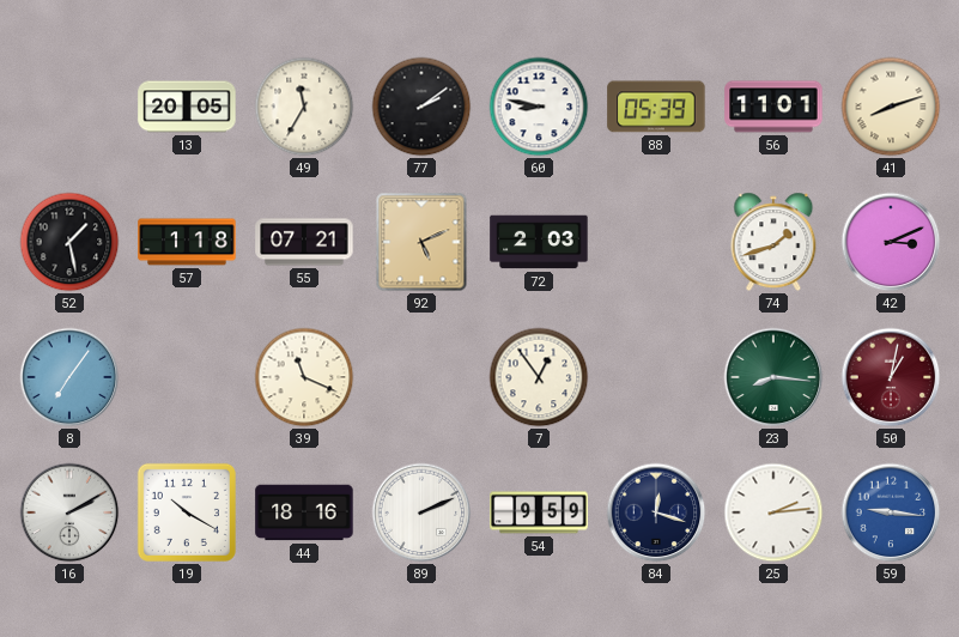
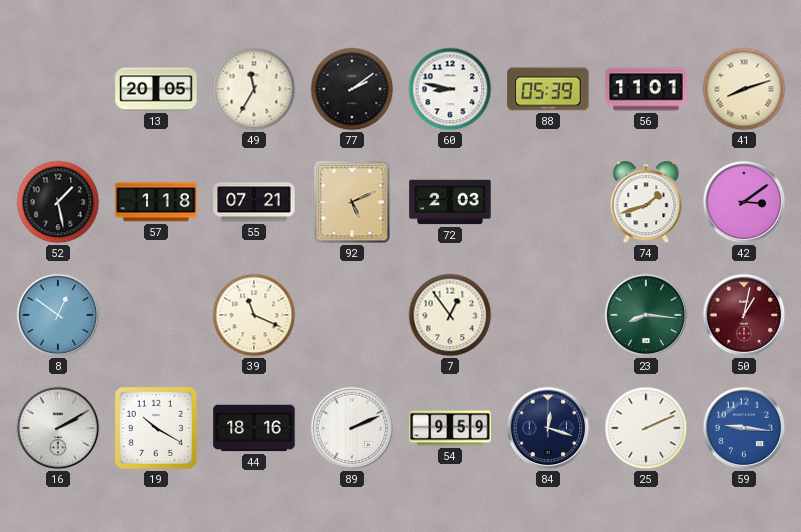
42: 3:11 -> 3:09 (744, 202)
8: 7:06 -> 12:51 (58, 315)
25: 2:14 -> 2:11 (646, 428)
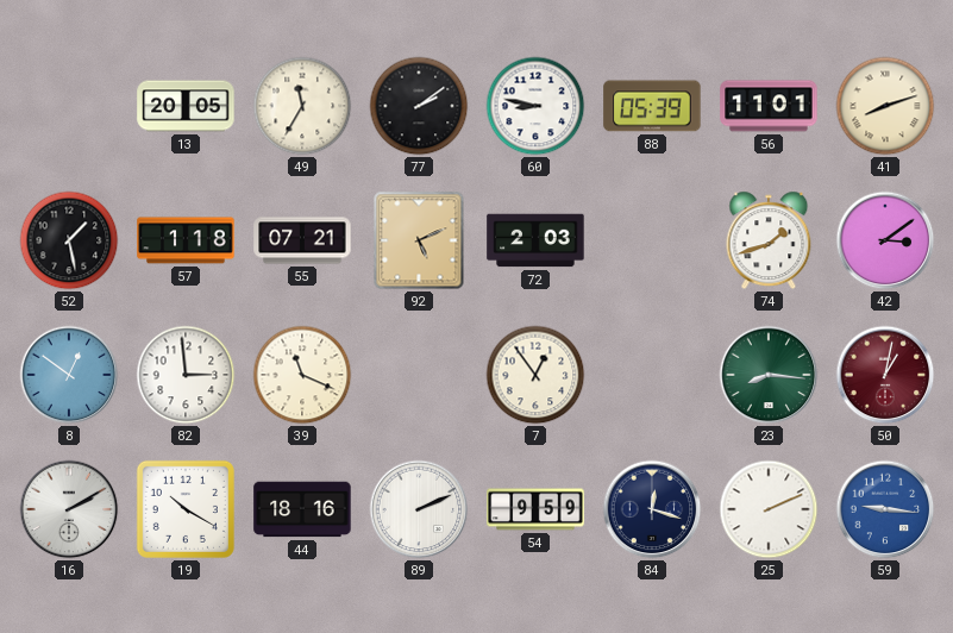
82: none -> 2:59 (186, 375)
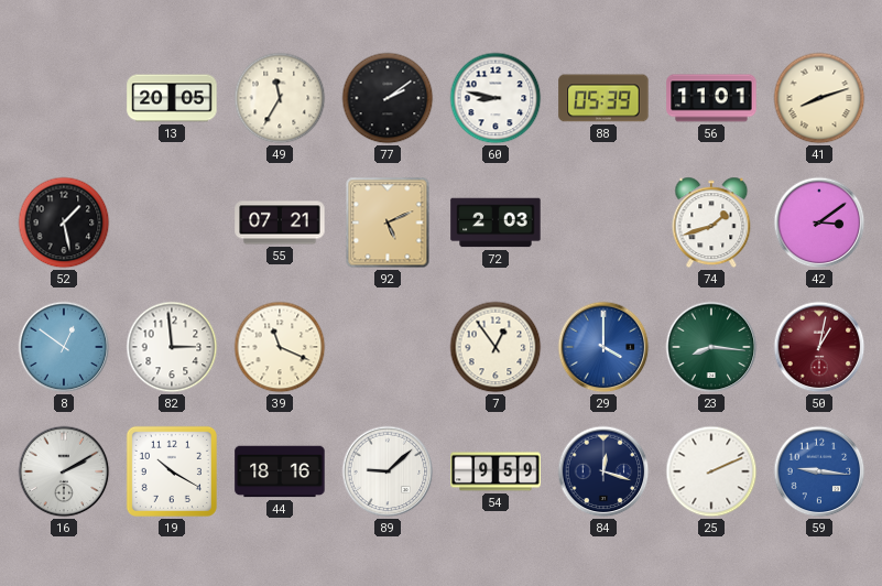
57: 1:18 -> none (186, 240)
29: none -> 4:00 (603, 347)
89: 2:11 -> 9:08 (388, 471)
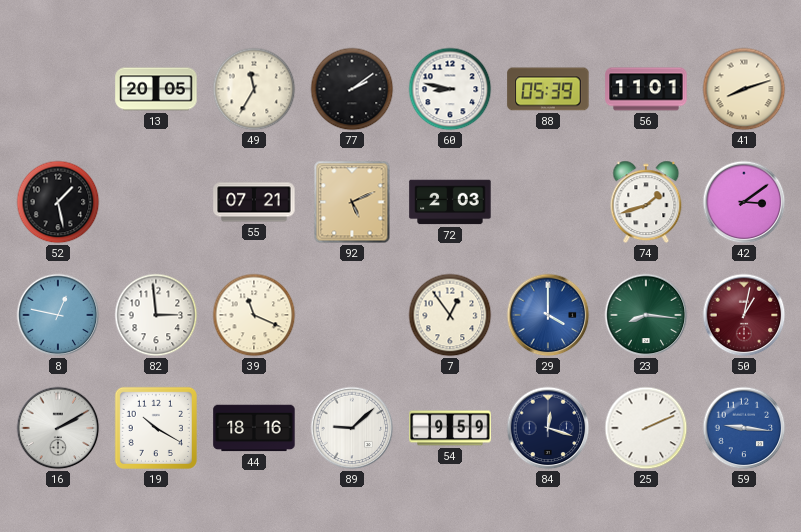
8: 12:51 -> 12:47 (58, 315)
